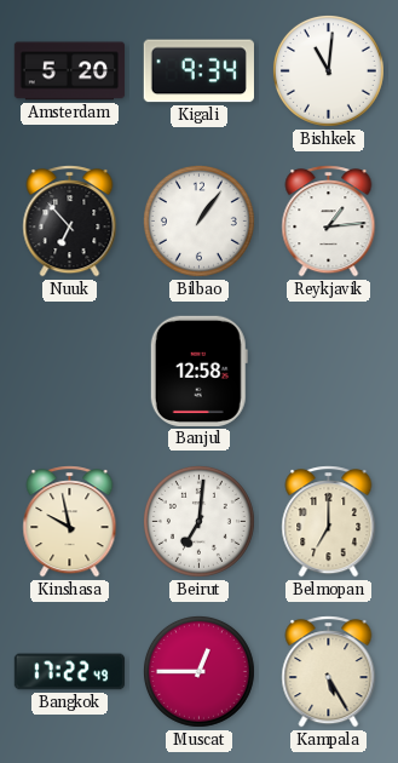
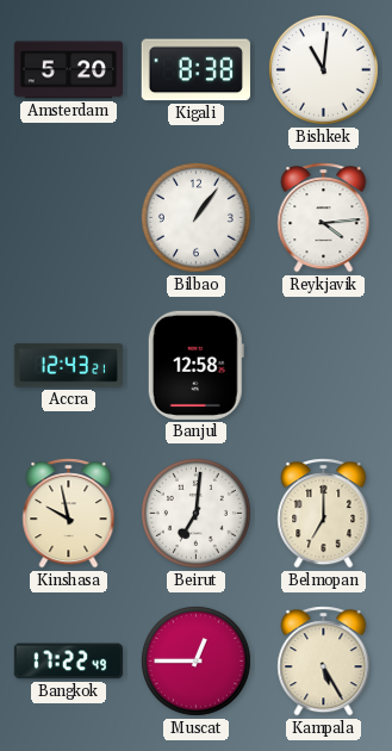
Kigali: 9:34 -> 8:38 (195, 70)
Nuuk: 6:53 -> none (70, 222)
Reykjavik: 1:14 -> 4:14 (324, 218)
Accra: none -> 12:43 (68, 366)
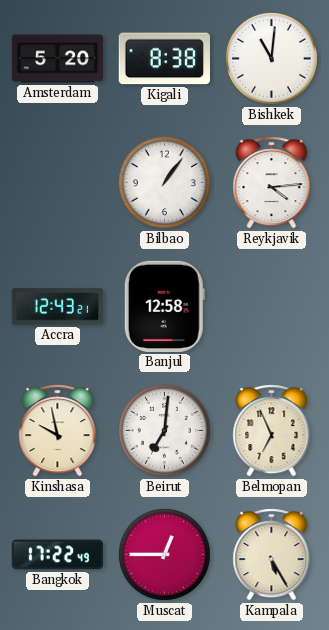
Belmopan: 7:00 -> 6:56 (272, 431)
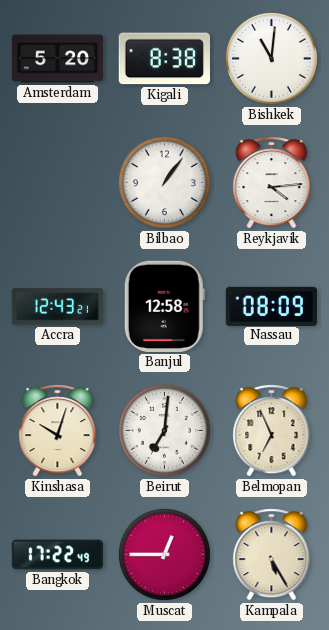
Nassau: none -> 08:09 (271, 306)
Kinshasa: 9:58 -> 10:03 (58, 431)
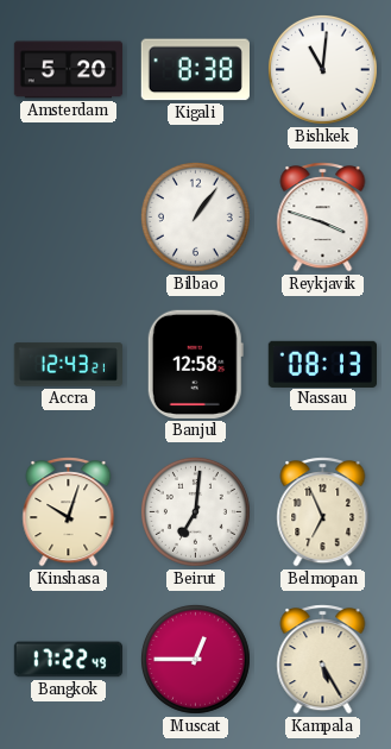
Reykjavik: 4:14 -> 3:48 (323, 218)
Nassau: 08:09 -> 08:13 (322, 364)
